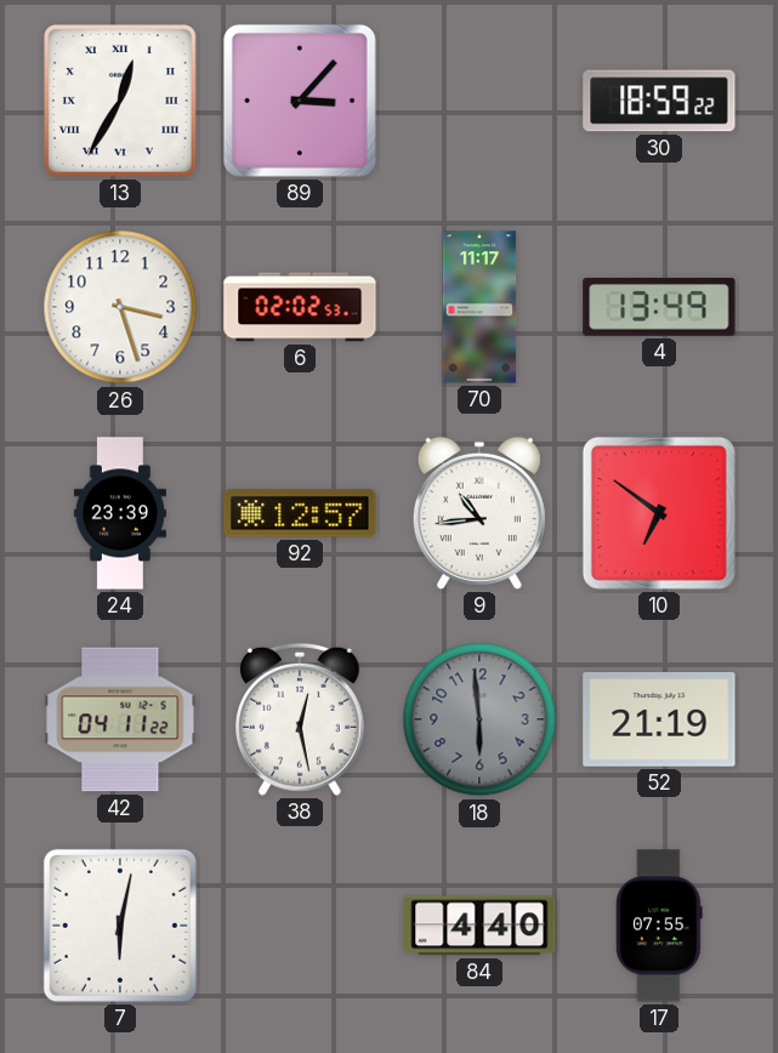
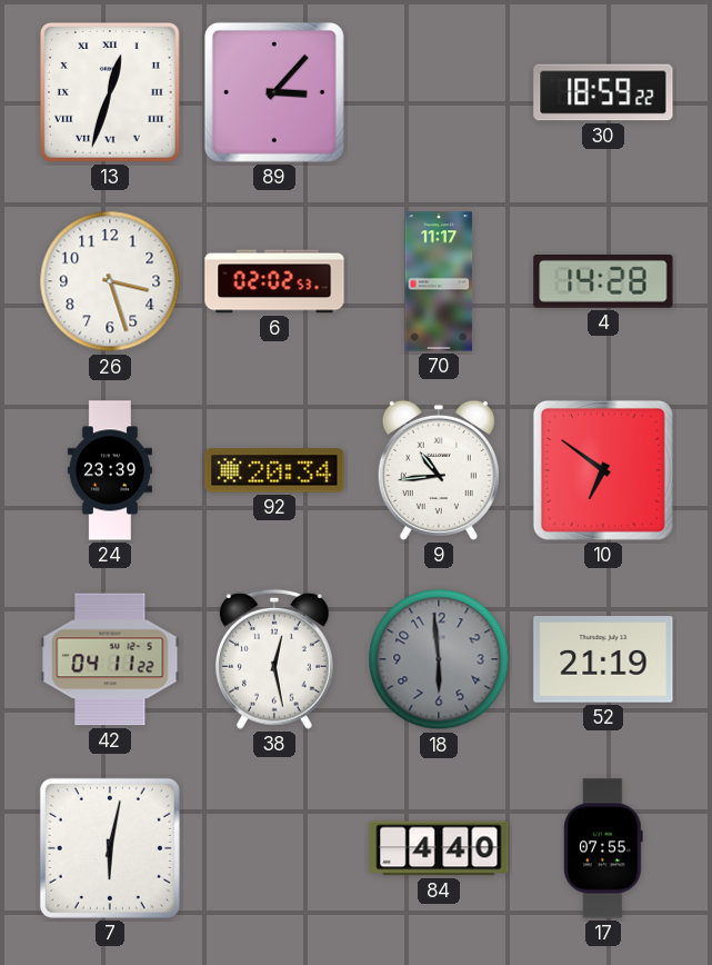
13: 12:35 -> 12:33 (111, 93)
4: 13:49 -> 14:28 (603, 282)
92: 12:57 -> 20:34 (274, 470)
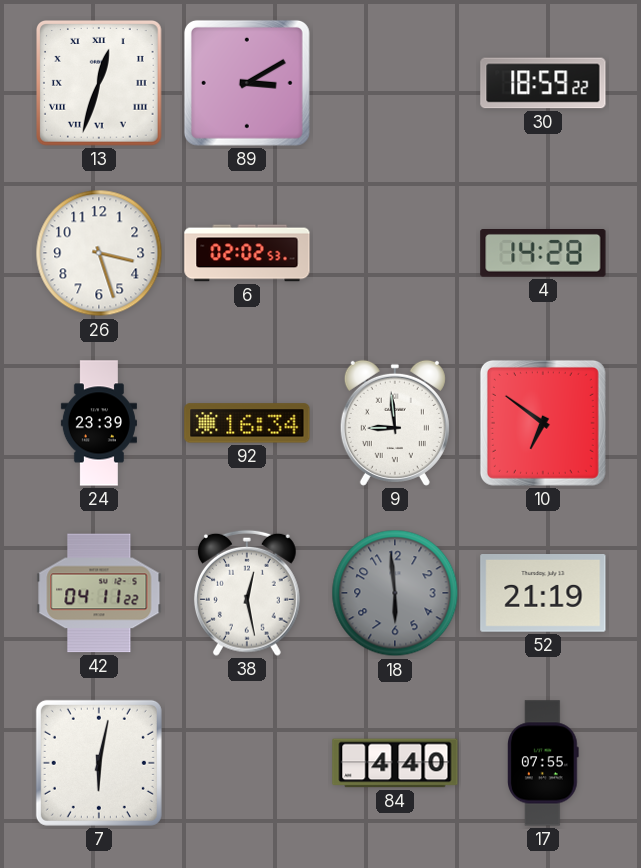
89: 3:07 -> 3:10 (247, 83)
70: 11:17 -> none (439, 281)
92: 20:34 -> 16:34 (247, 423)
9: 10:44 -> 8:59 (395, 423)
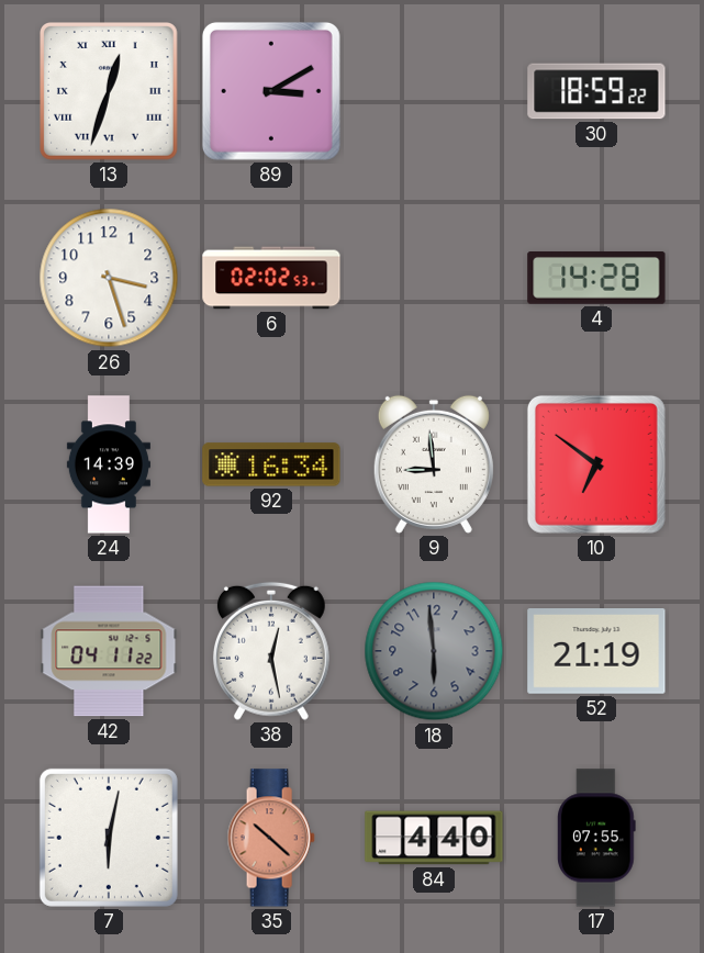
24: 23:39 -> 14:39 (109, 464)
35: none -> 10:22 (271, 838)
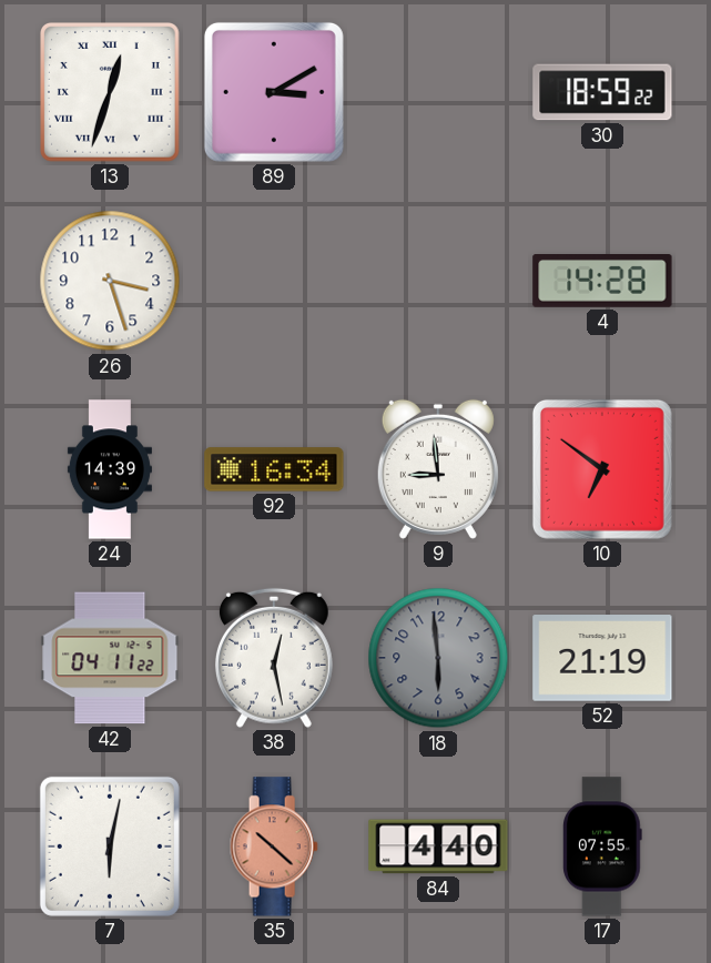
6: 02:02 -> none (271, 278)
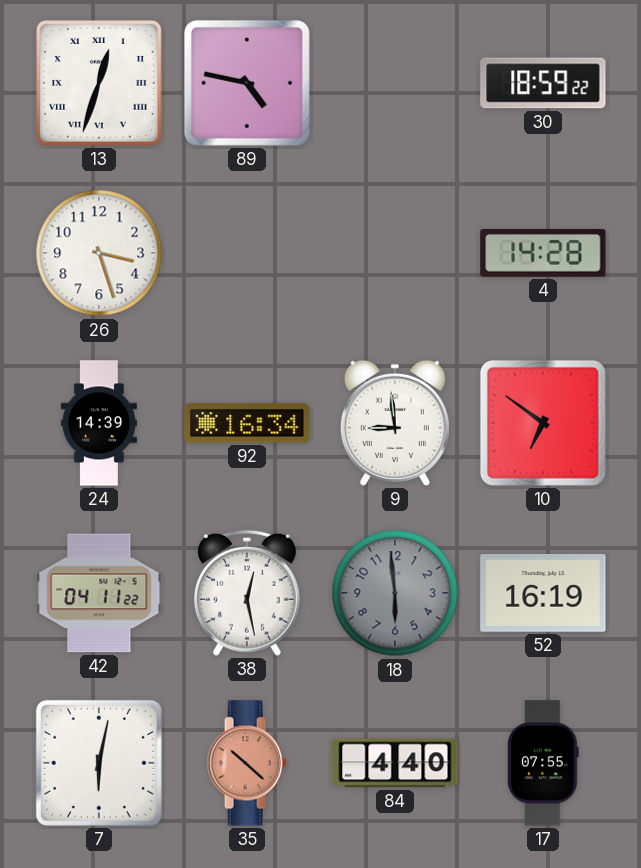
89: 3:10 -> 4:47 (247, 83)
52: 21:19 -> 16:19 (543, 594)
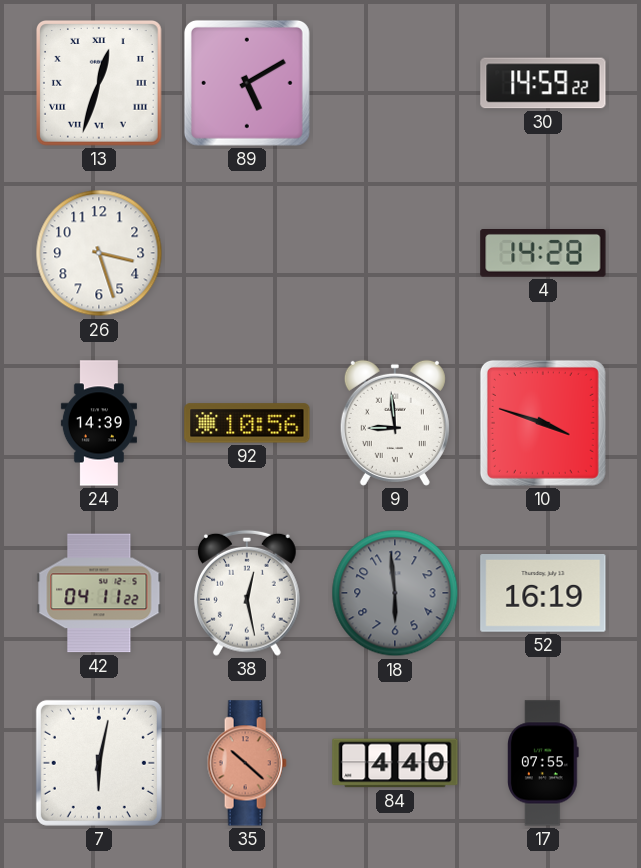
89: 4:47 -> 5:10 (247, 83)
30: 18:59 -> 14:59 (543, 83)
92: 16:34 -> 10:56 (247, 423)
10: 6:51 -> 3:48 (543, 423)
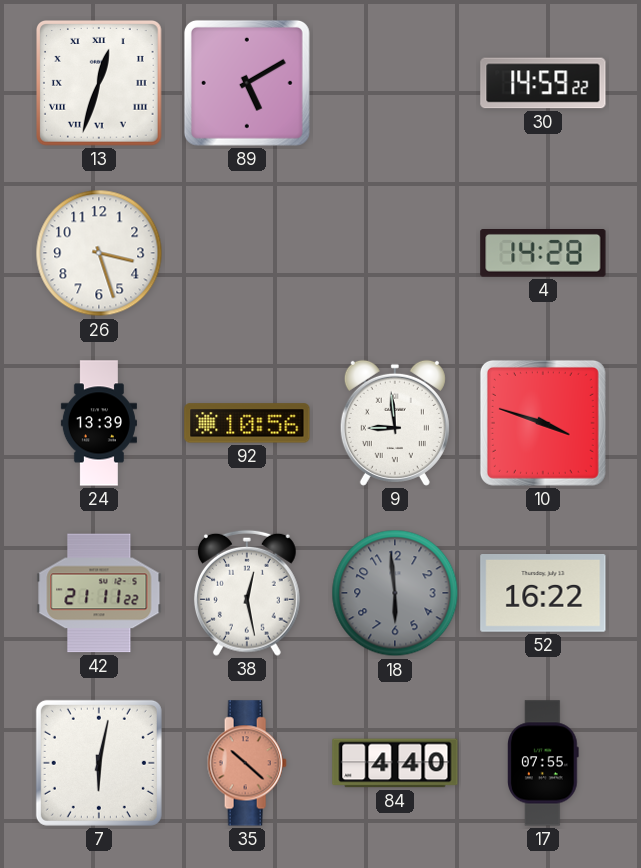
24: 14:39 -> 13:39 (99, 423)
42: 04:11 -> 21:11 (99, 593)
52: 16:19 -> 16:22 (543, 594)
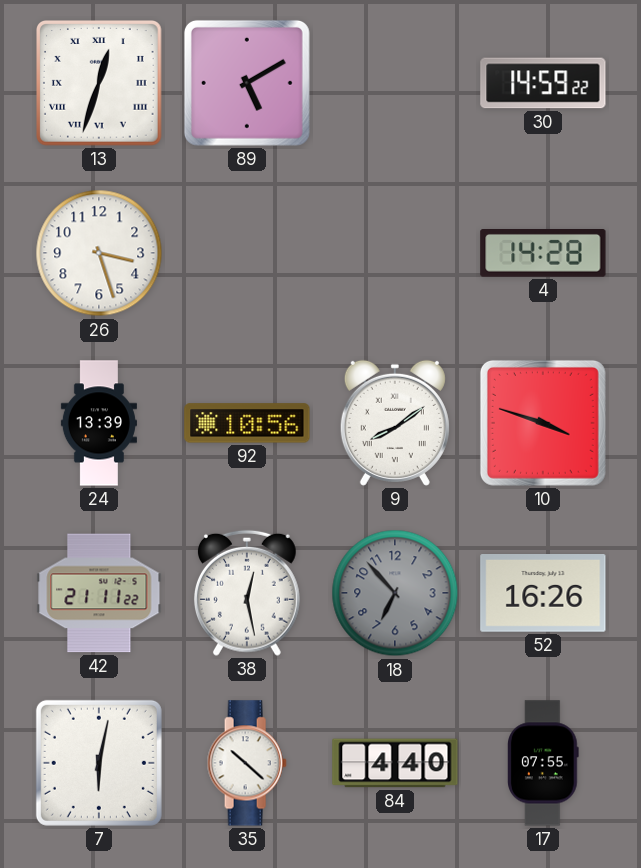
9: 8:59 -> 8:09 (395, 423)
18: 5:59 -> 6:53 (395, 593)
52: 16:22 -> 16:26 (543, 594)
35 dial: salmon -> white (247, 763)
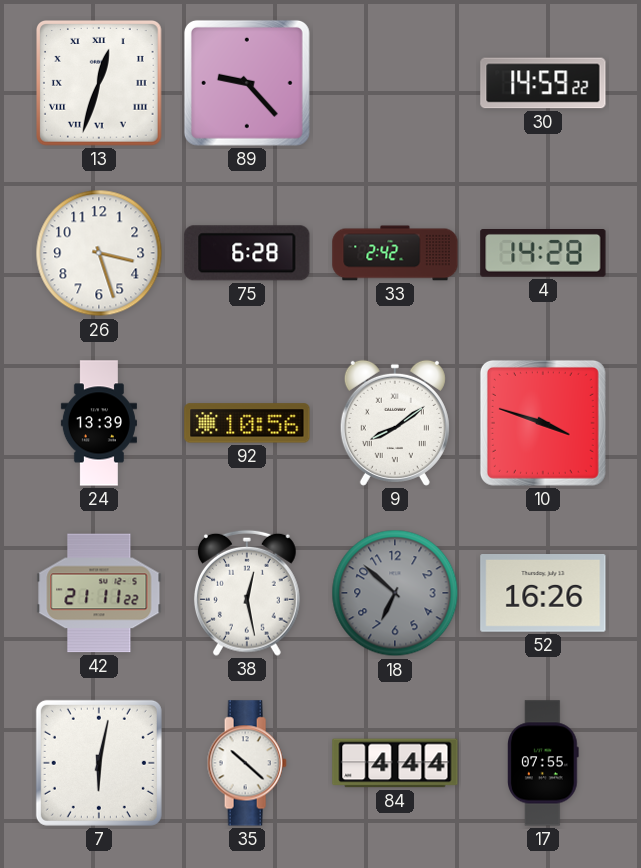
89: 5:10 -> 9:23 (247, 83)
75: none -> 6:28 (247, 253)
33: none -> 2:42 (395, 253)
18: 6:53 -> 6:52 (395, 593)
84: 4:40 -> 4:44 (395, 763)
